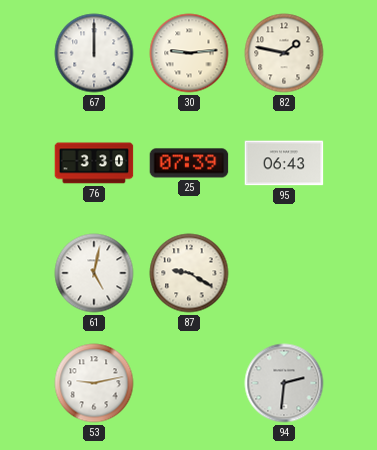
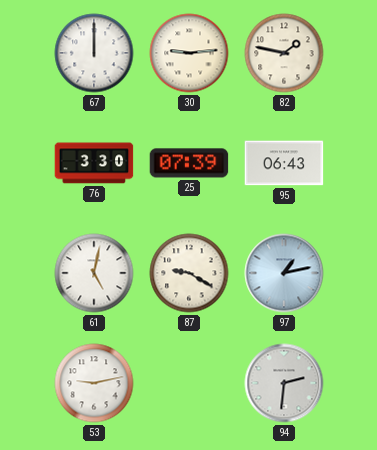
97: none -> 1:13 (284, 273)
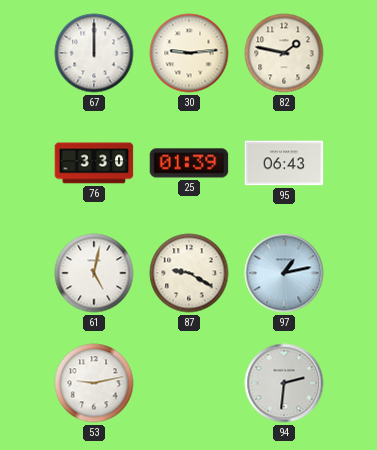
25: 07:39 -> 01:39 (189, 163)
